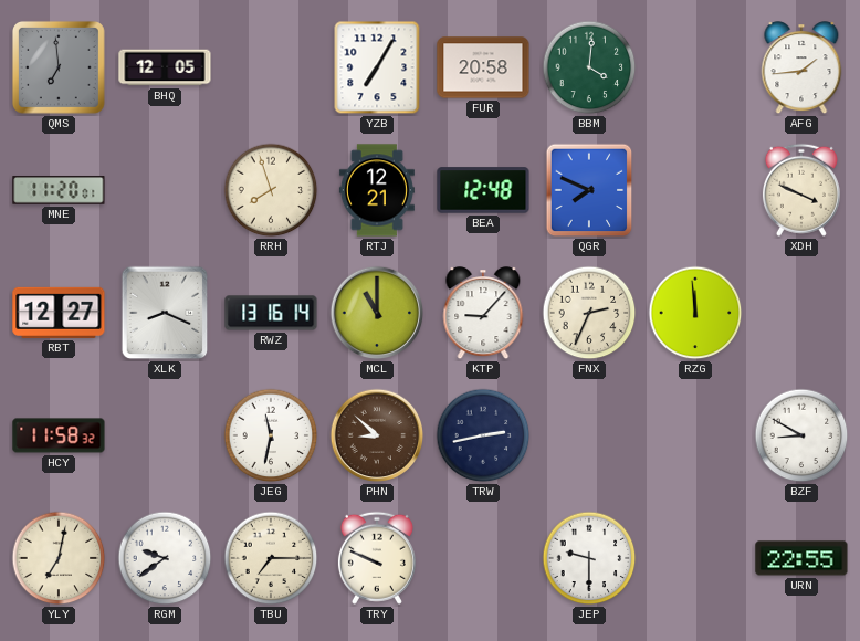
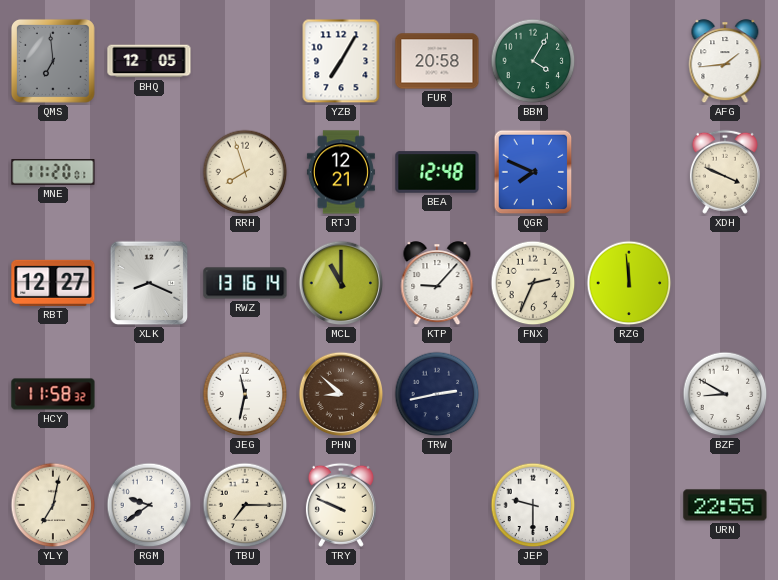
BBM: 4:01 -> 4:05 (533, 61)
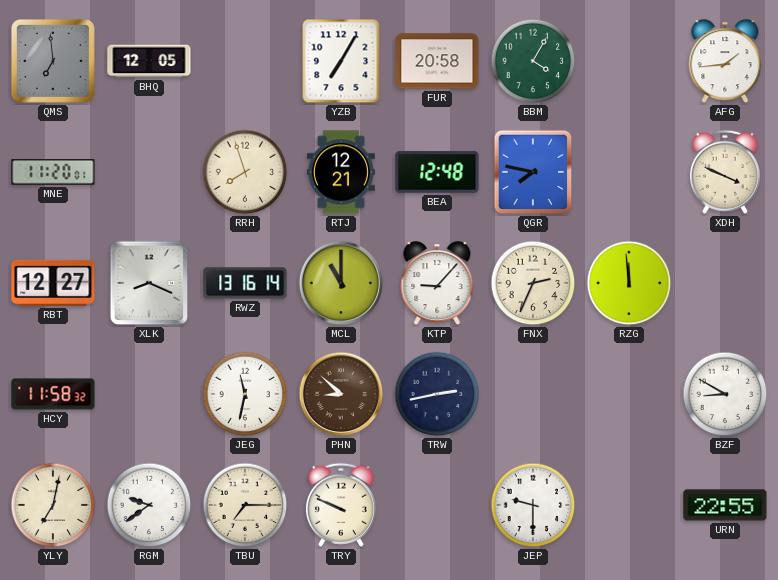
QGR: 7:49 -> 7:47 (533, 172)
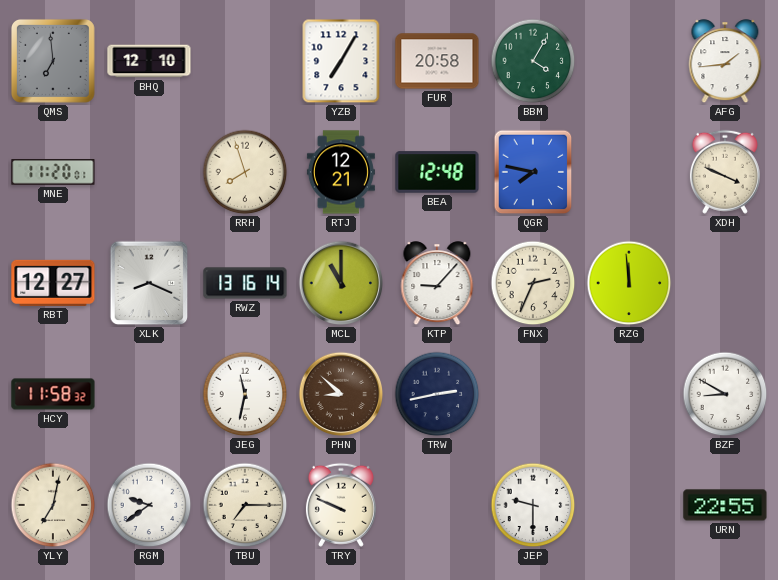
BHQ: 12:05 -> 12:10 (149, 61)
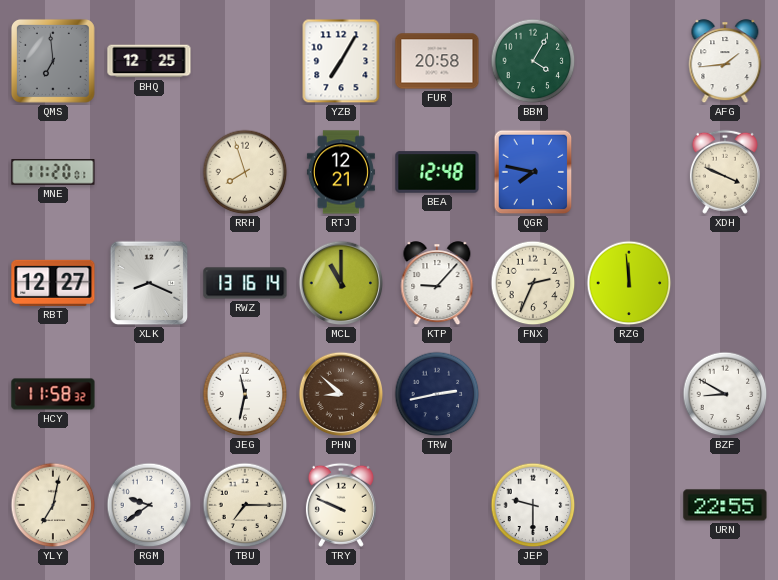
BHQ: 12:10 -> 12:25 (149, 61)
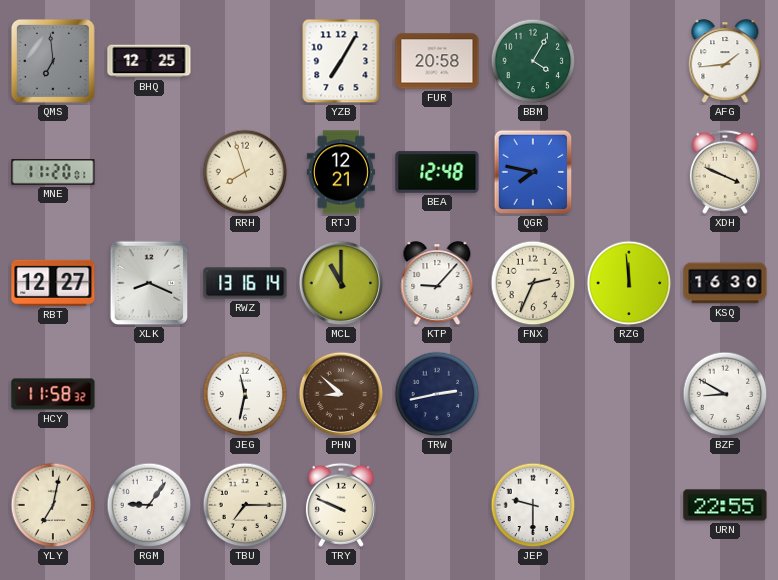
KSQ: none -> 16:30 (725, 283)
RGM: 9:39 -> 9:06 (149, 505)
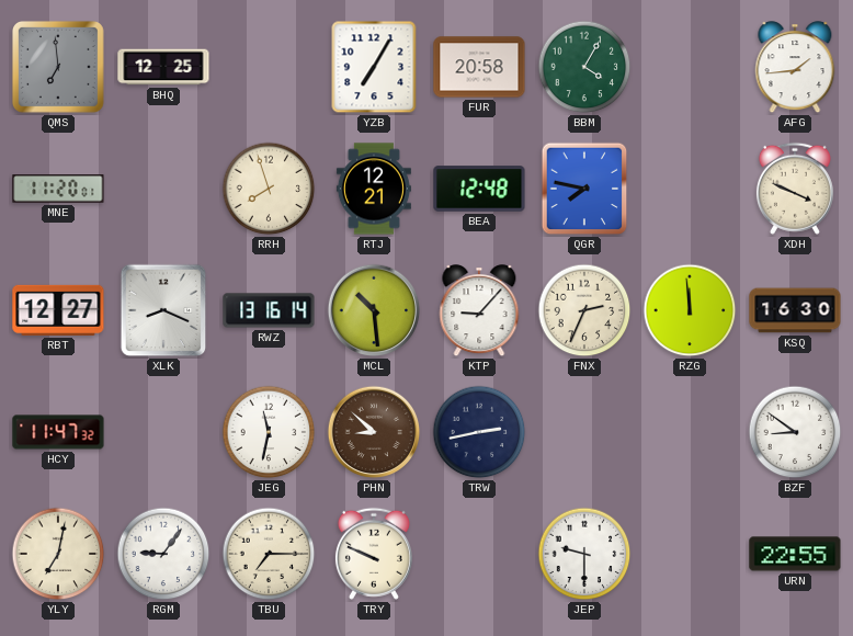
MCL: 11:00 -> 10:29 (374, 310)
HCY: 11:58 -> 11:47 (58, 432)
BZF: 8:50 -> 8:51 (795, 432)
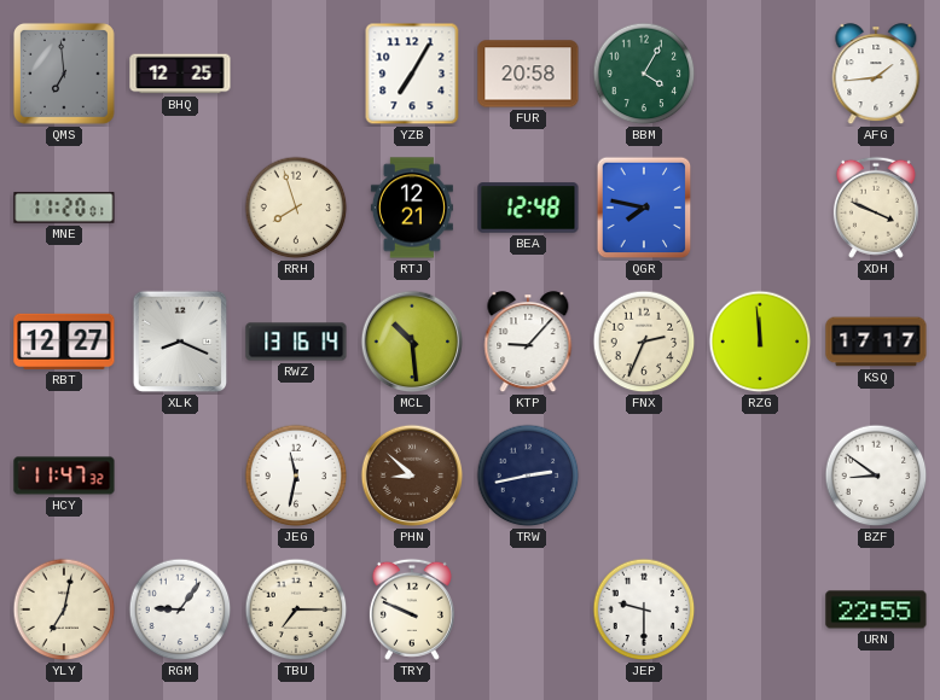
KSQ: 16:30 -> 17:17 (876, 342)
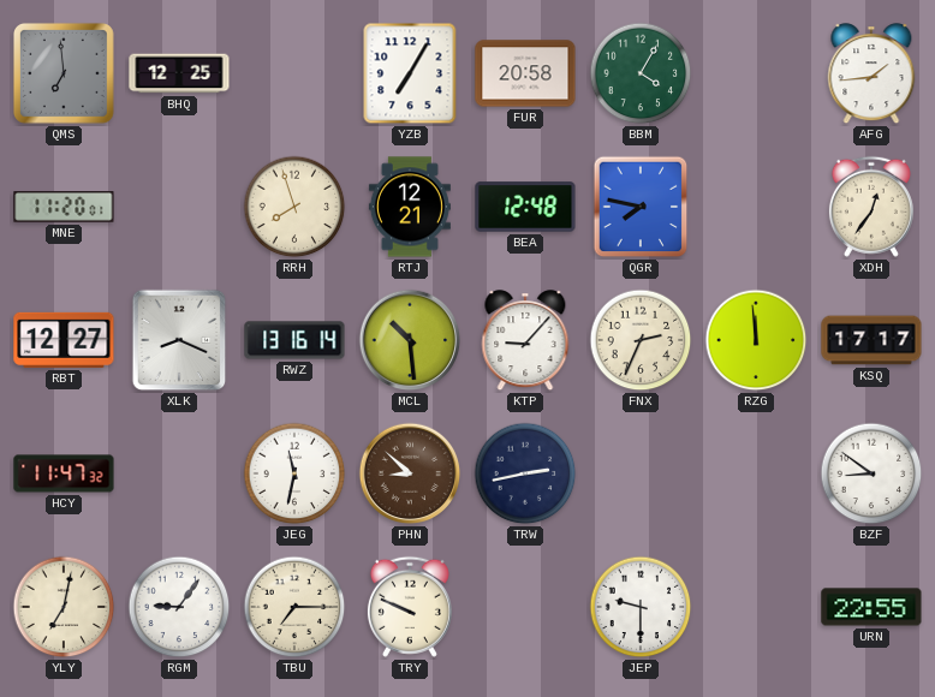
XDH: 3:49 -> 12:36 (871, 207)
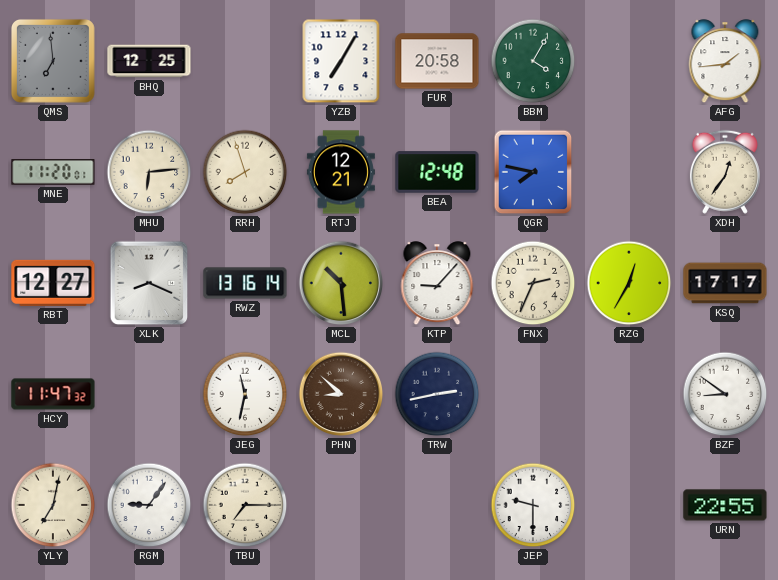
MHU: none -> 6:14 (149, 172)
RZG: 11:59 -> 12:35 (629, 283)
TRY: 9:49 -> none (410, 607)
